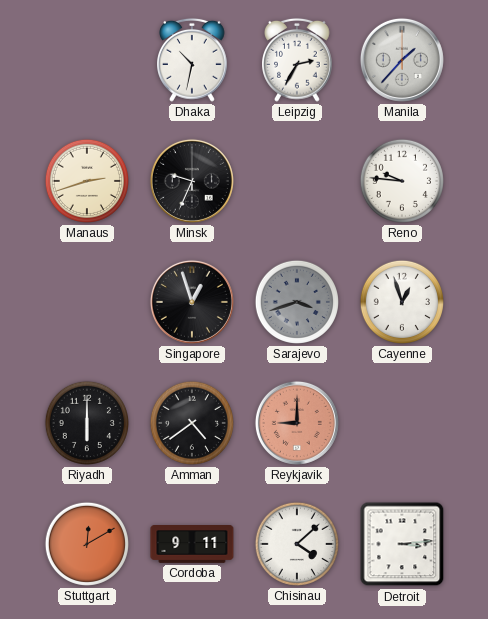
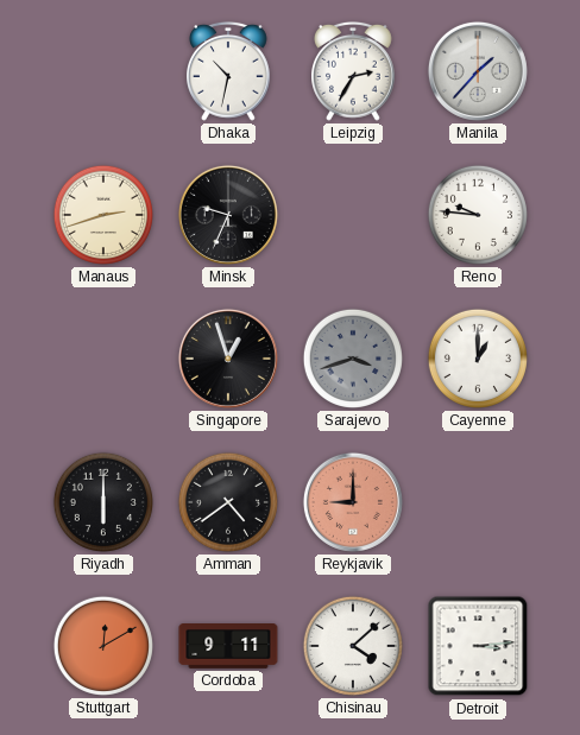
Cayenne: 12:57 -> 1:00 (478, 359)
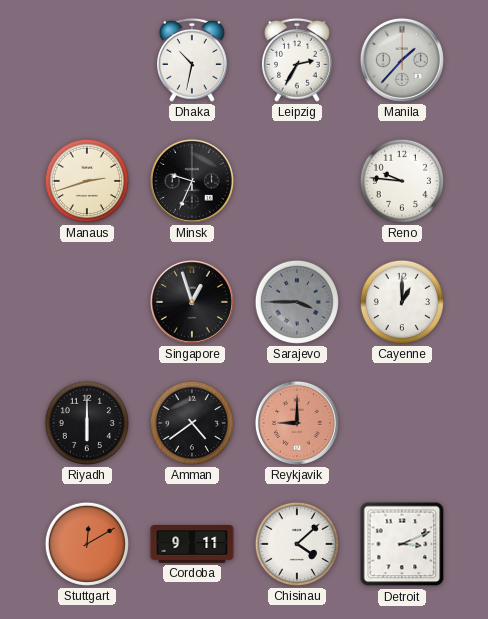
Sarajevo: 3:42 -> 3:45 (297, 302)
Detroit: 3:14 -> 3:11 (402, 544)
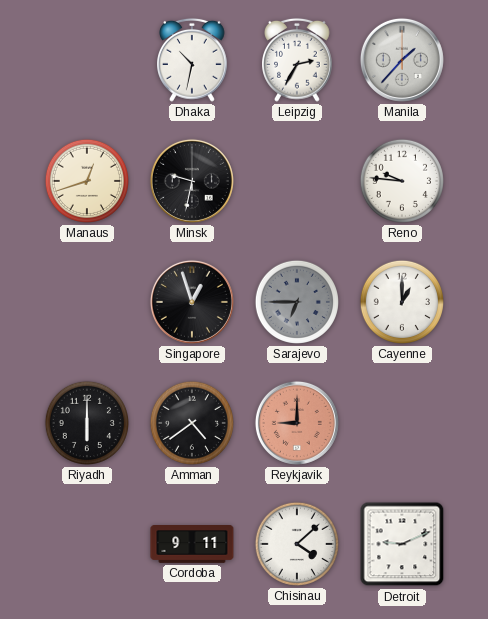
Manaus: 2:42 -> 12:42 (87, 181)
Minsk: 9:34 -> 9:32 (192, 181)
Sarajevo: 3:45 -> 6:45 (297, 302)
Stuttgart: 12:10 -> none (87, 544)
Detroit: 3:11 -> 9:11 (402, 544)
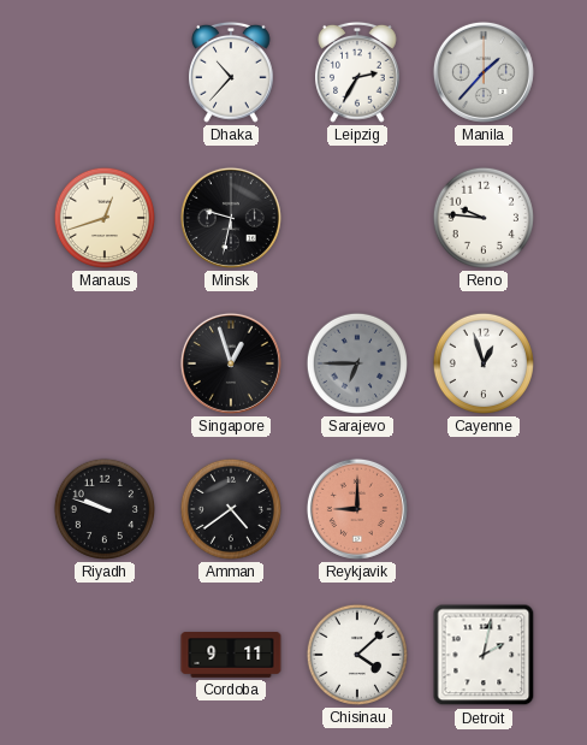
Dhaka: 10:32 -> 10:37 (232, 72)
Cayenne: 1:00 -> 12:57 (484, 363)
Riyadh: 6:00 -> 9:48 (105, 509)
Detroit: 9:11 -> 2:02 (484, 655)
